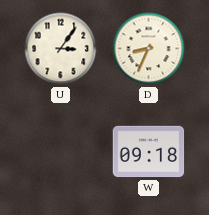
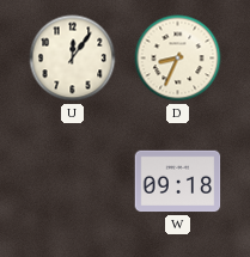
U: 3:06 -> 12:06 (73, 59)
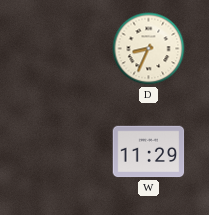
U: 12:06 -> none (73, 59)
W: 09:18 -> 11:29 (149, 152)
